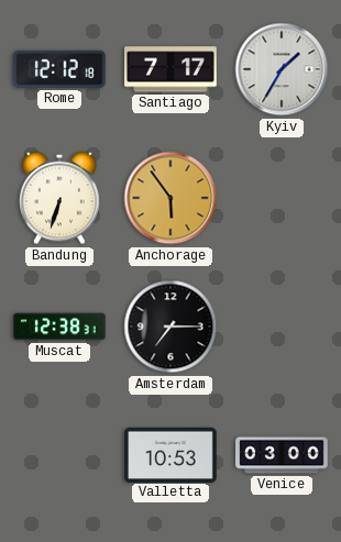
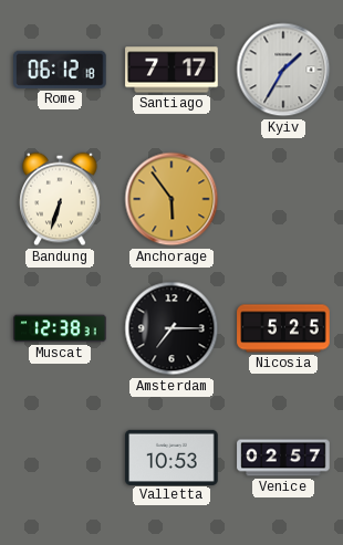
Rome: 12:12 -> 06:12 (60, 70)
Nicosia: none -> 5:25 (283, 328)
Venice: 03:00 -> 02:57 (283, 458)
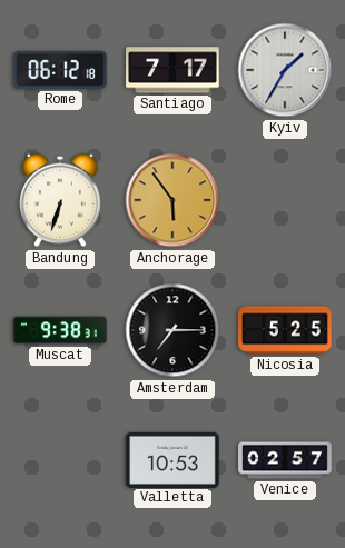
Muscat: 12:38 -> 9:38 (60, 330)
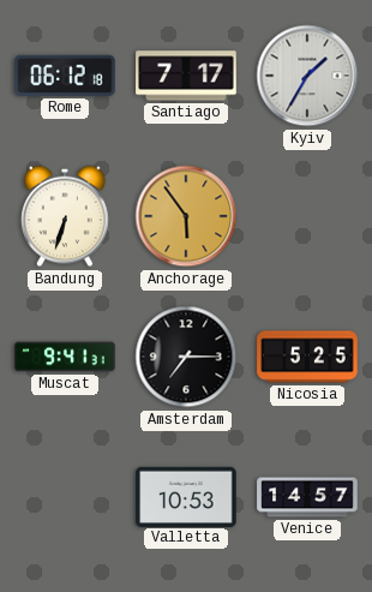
Muscat: 9:38 -> 9:41 (65, 357)
Venice: 02:57 -> 14:57 (307, 497)
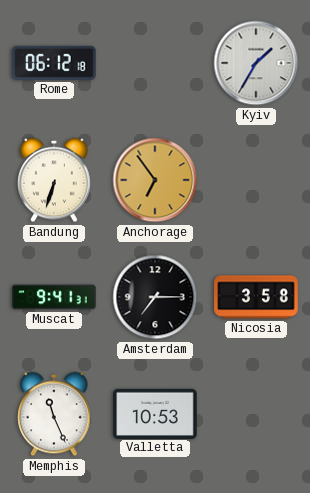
Santiago: 7:17 -> none (186, 76)
Anchorage: 5:54 -> 6:54 (155, 180)
Nicosia: 5:25 -> 3:58 (256, 297)
Memphis: none -> 11:26 (54, 414)
Venice: 14:57 -> none (307, 497)
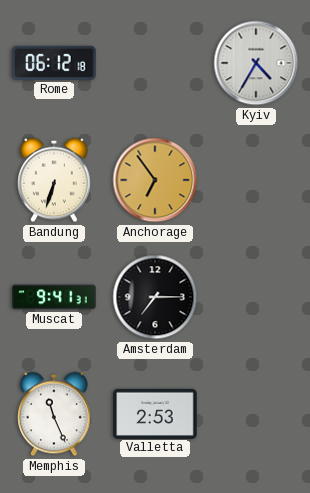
Kyiv: 1:35 -> 4:35 (256, 63)
Nicosia: 3:58 -> none (256, 297)
Valletta: 10:53 -> 2:53 (155, 413)
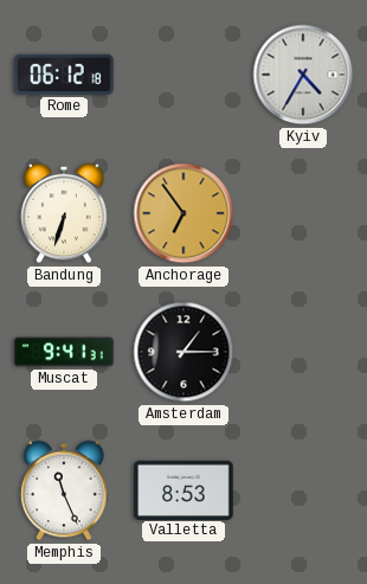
Amsterdam: 7:15 -> 1:15 (183, 352)
Valletta: 2:53 -> 8:53 (183, 489)
